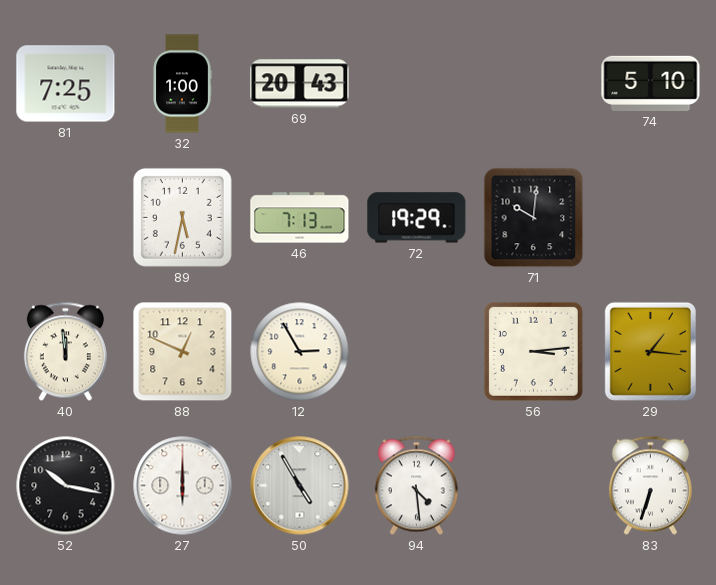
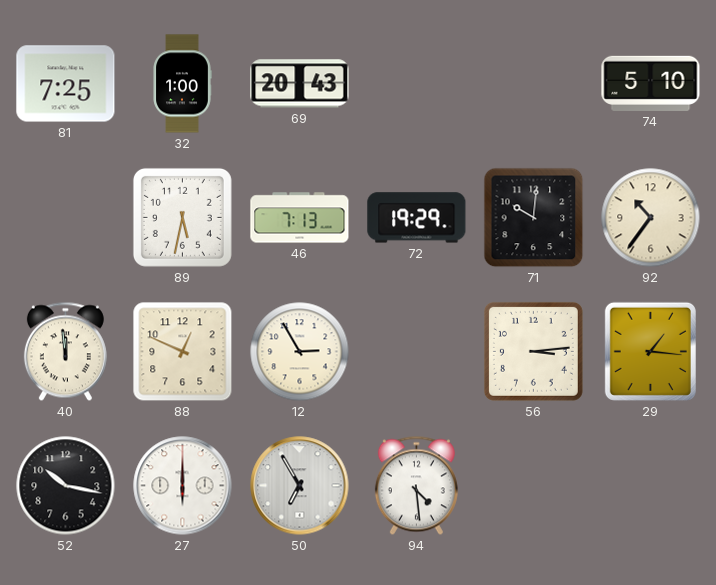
92: none -> 10:36 (651, 218)
50: 4:55 -> 6:55 (300, 486)
83: 6:33 -> none (650, 486)
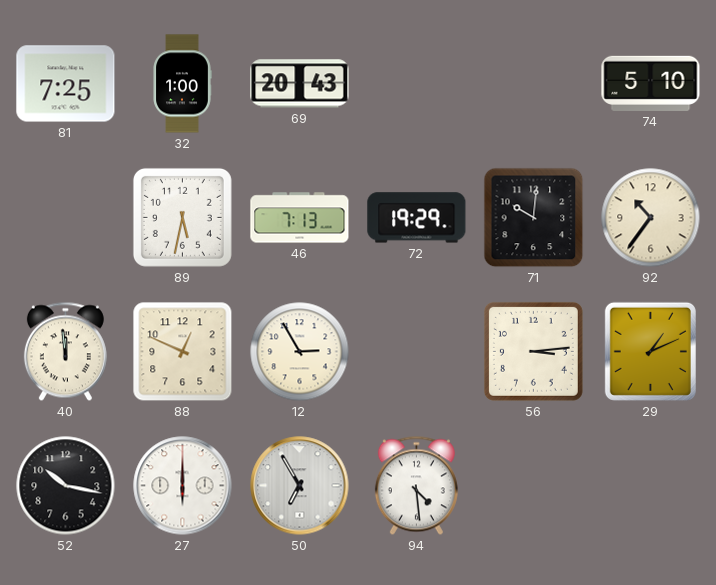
29: 1:16 -> 1:11 (650, 351)
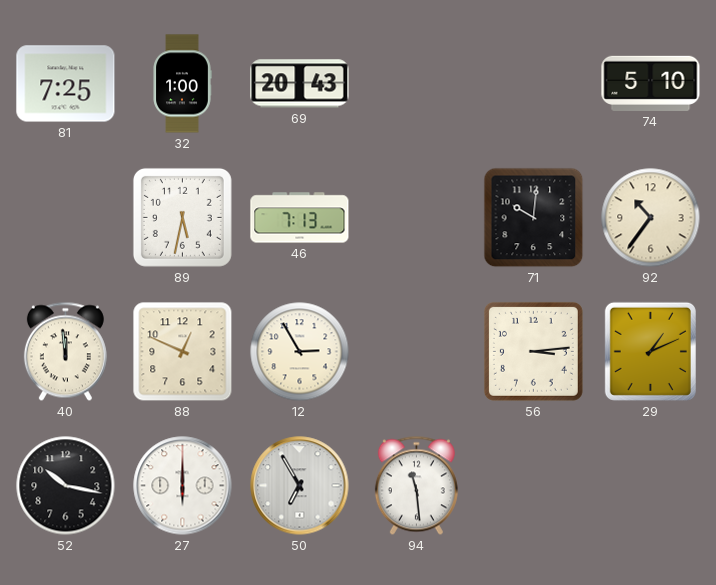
72: 19:29 -> none (417, 218)
94: 4:29 -> 11:29 (416, 486)
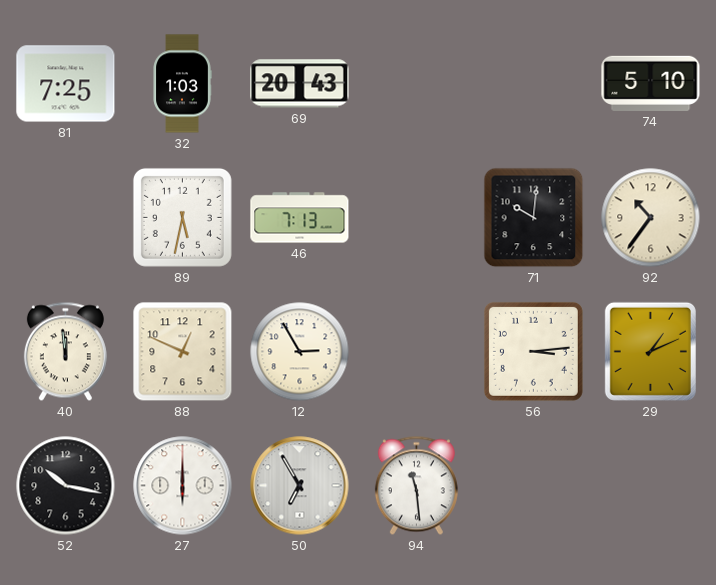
32: 1:00 -> 1:03 (182, 84)
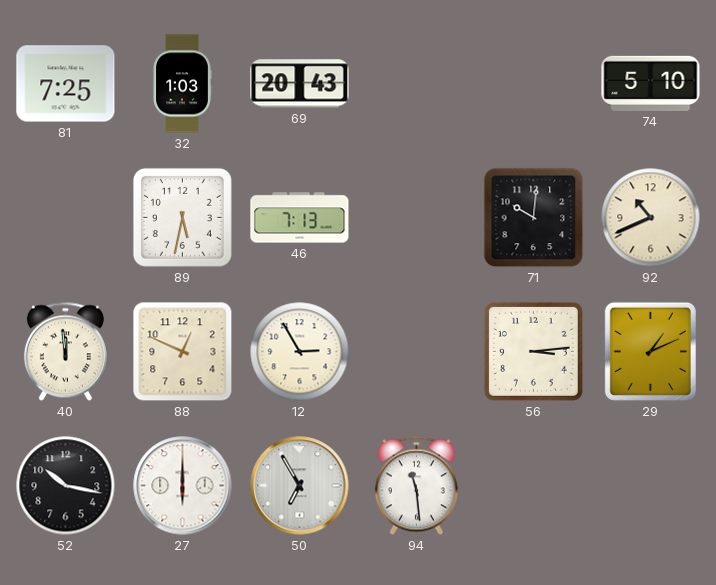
92: 10:36 -> 10:41 (651, 218)
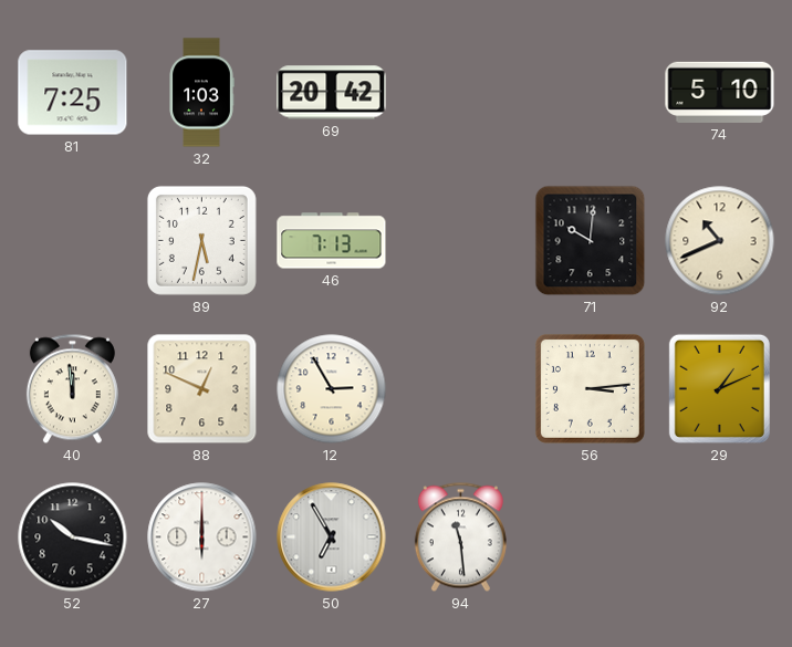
69: 20:43 -> 20:42 (332, 93)
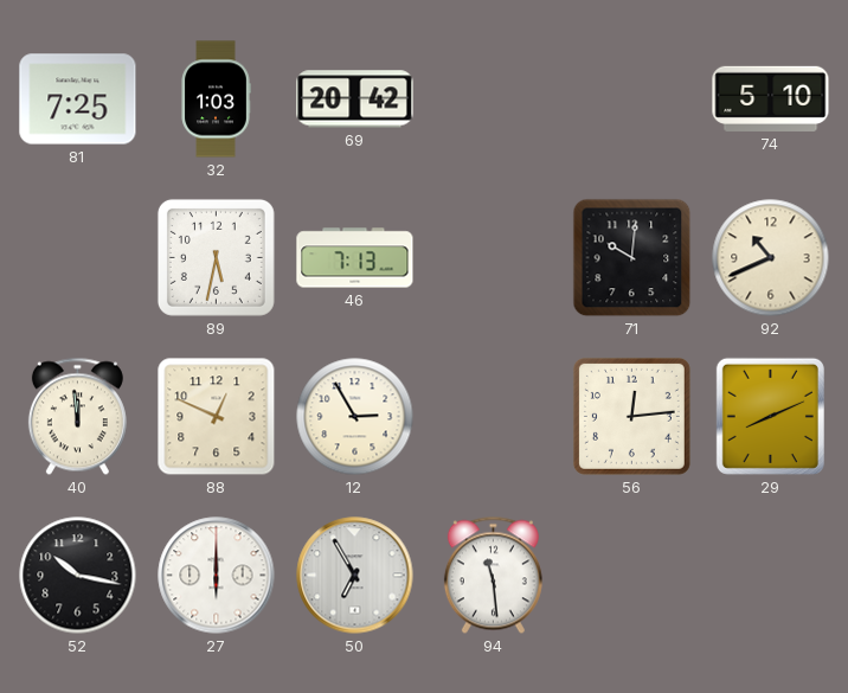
56: 3:14 -> 12:14 (631, 416)
29: 1:11 -> 8:11 (770, 416)
